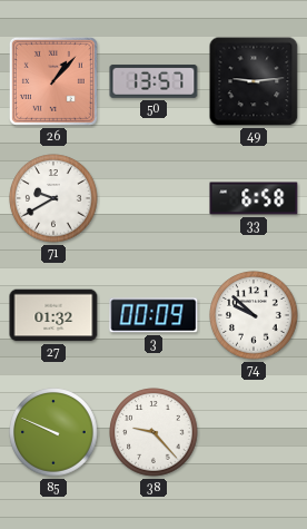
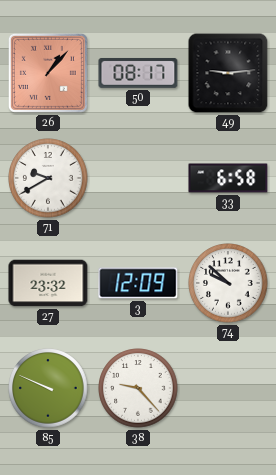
50: 13:57 -> 08:17 (138, 73)
27: 01:32 -> 23:32 (48, 283)
3: 00:09 -> 12:09 (138, 283)
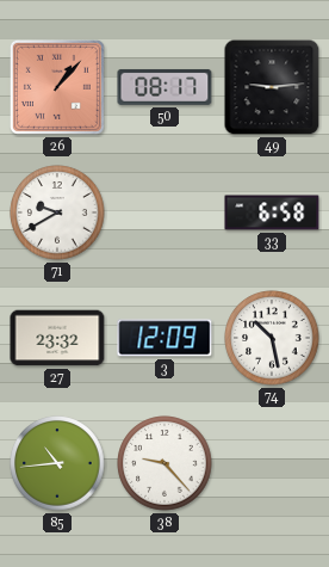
74: 9:52 -> 10:28 (272, 338)
85: 9:49 -> 10:44 (57, 463)
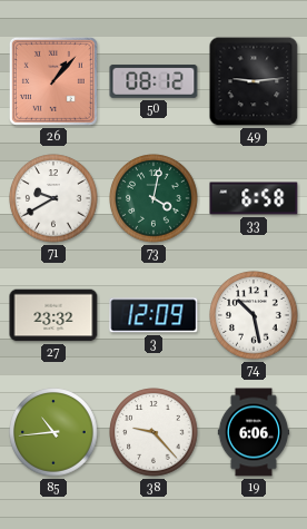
50: 08:17 -> 08:12 (153, 81)
73: none -> 4:02 (153, 198)
19: none -> 6:06 (252, 432)
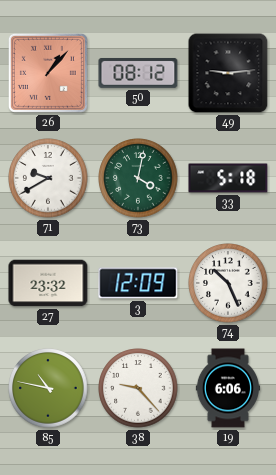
33: 6:58 -> 5:18 (228, 178)
74: 10:28 -> 10:26 (228, 283)
85: 10:44 -> 10:47 (48, 388)
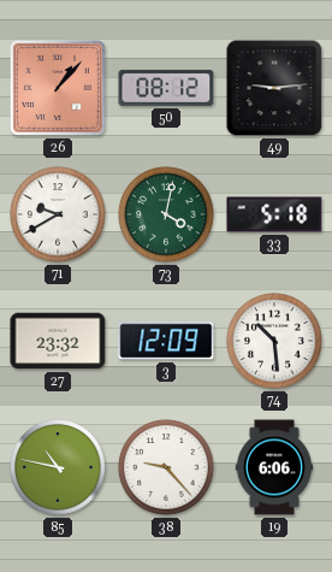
74: 10:26 -> 10:29 (274, 341)
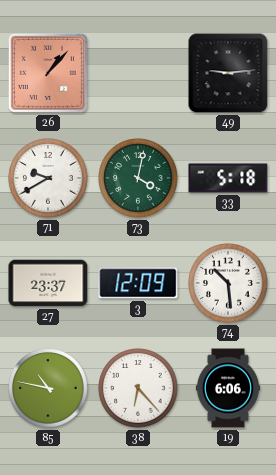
50: 08:12 -> none (166, 88)
27: 23:32 -> 23:37 (48, 283)
38: 9:23 -> 6:23 (138, 388)
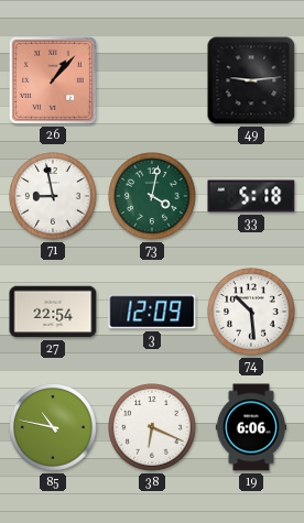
71: 9:40 -> 8:58 (53, 196)
27: 23:37 -> 22:54 (53, 312)
38: 6:23 -> 6:19 (152, 427)
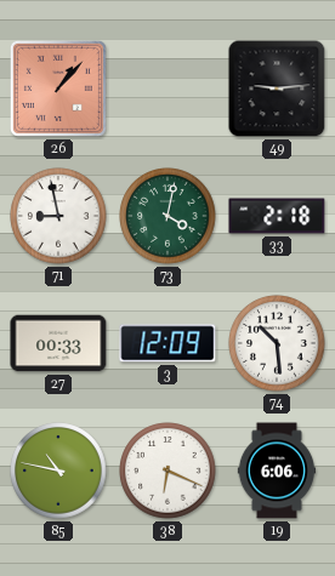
33: 5:18 -> 2:18 (277, 216)
27: 22:54 -> 00:33 (58, 343)
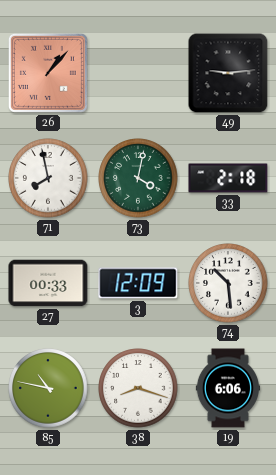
71: 8:58 -> 7:58 (48, 178)
38: 6:19 -> 8:18 (138, 388)
